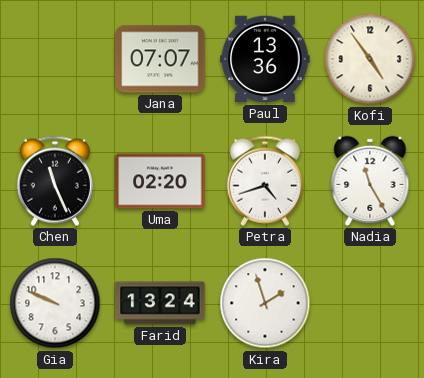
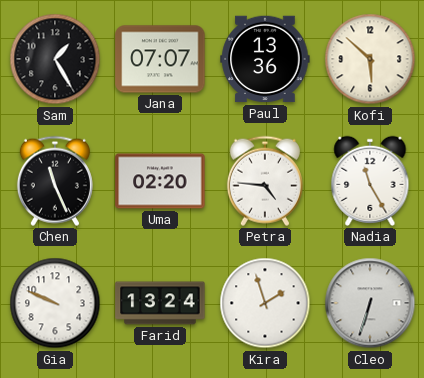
Sam: none -> 1:25 (55, 59)
Kofi: 4:54 -> 5:52 (370, 59)
Petra: 4:42 -> 4:46 (265, 181)
Cleo: none -> 6:33 (370, 303)
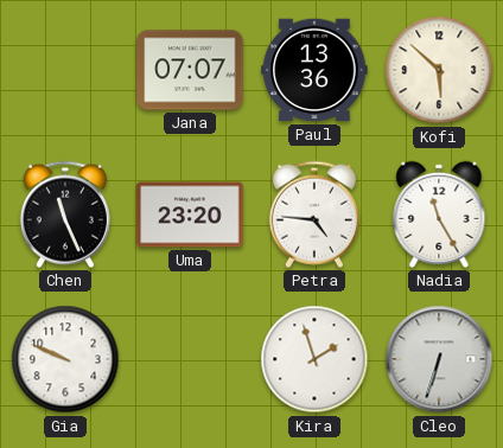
Sam: 1:25 -> none (55, 59)
Uma: 02:20 -> 23:20 (190, 215)
Farid: 13:24 -> none (160, 303)
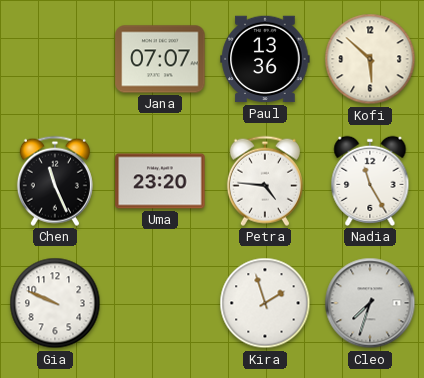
Cleo: 6:33 -> 7:33 (370, 303)
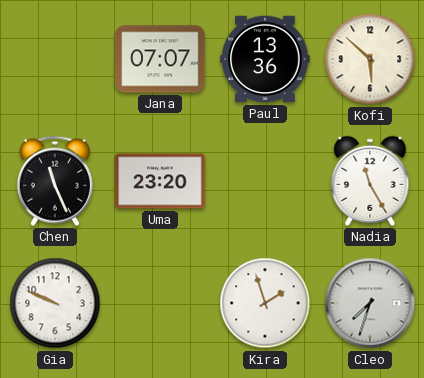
Petra: 4:46 -> none (265, 181)
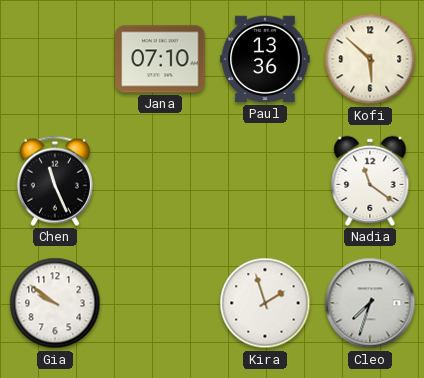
Jana: 07:07 -> 07:10 (160, 59)
Uma: 23:20 -> none (160, 181)
Nadia: 11:25 -> 11:21 (370, 181)
Gia: 9:49 -> 9:51 (55, 303)
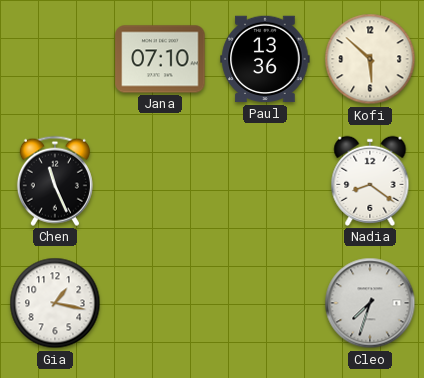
Nadia: 11:21 -> 8:21 (370, 181)
Gia: 9:51 -> 1:17 (55, 303)
Kira: 1:57 -> none (265, 303)
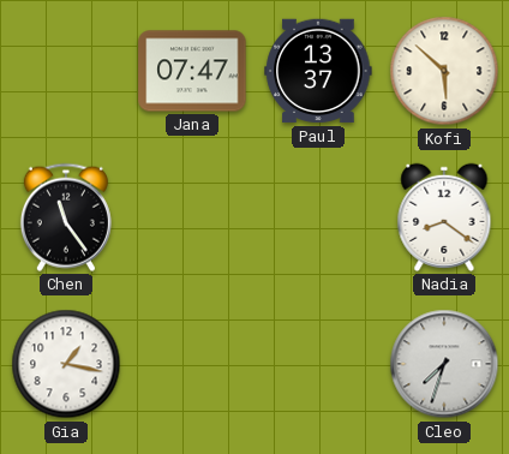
Jana: 07:10 -> 07:47 (192, 71)
Paul: 13:36 -> 13:37 (318, 71)
Chen: 11:26 -> 11:24 (66, 217)
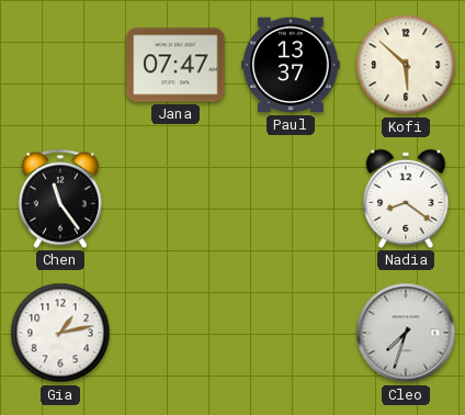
Gia: 1:17 -> 1:13 (60, 333)
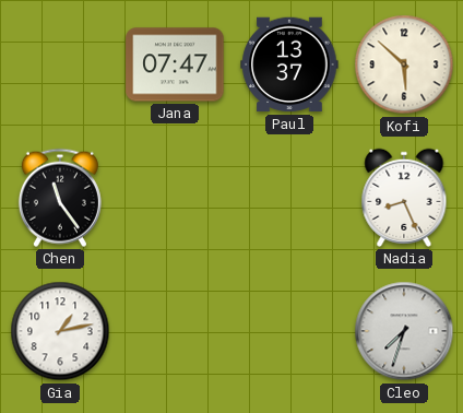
Nadia: 8:21 -> 8:26 (404, 198)
